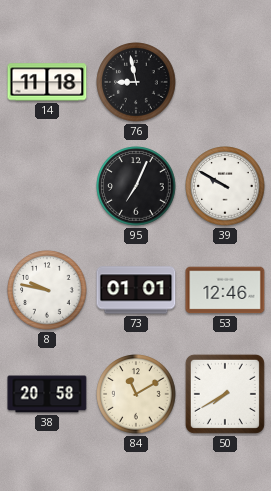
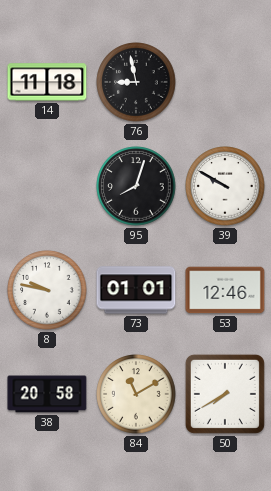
95: 7:04 -> 8:03 (136, 186)
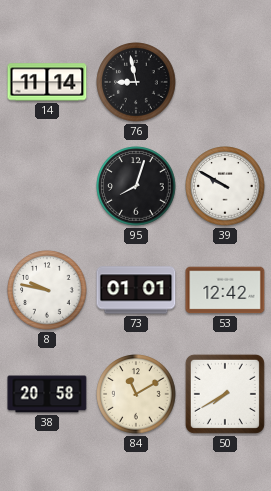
14: 11:18 -> 11:14 (47, 82)
53: 12:46 -> 12:42 (225, 290)
